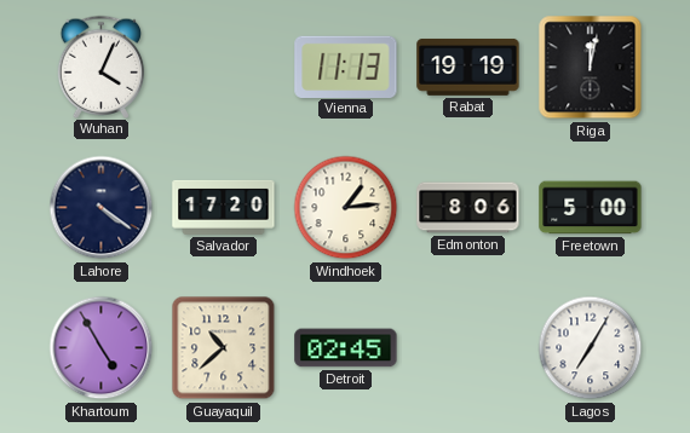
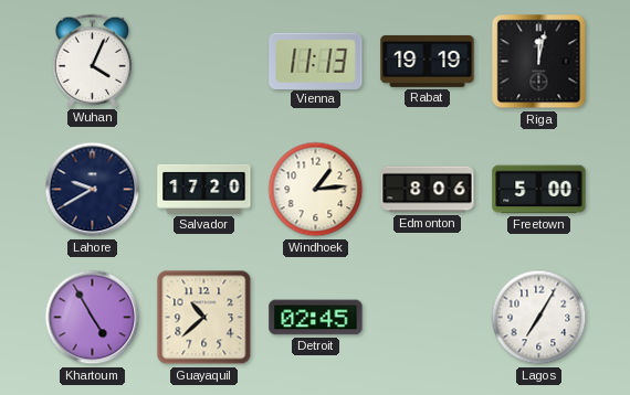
Lahore: 4:21 -> 9:40 (93, 190)
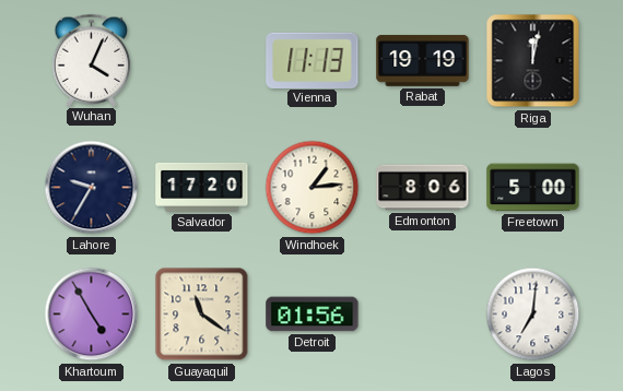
Lahore: 9:40 -> 9:35 (92, 188)
Guayaquil: 10:38 -> 11:21 (202, 315)
Detroit: 02:45 -> 01:56 (313, 315)
Lagos: 7:05 -> 7:01 (533, 315)
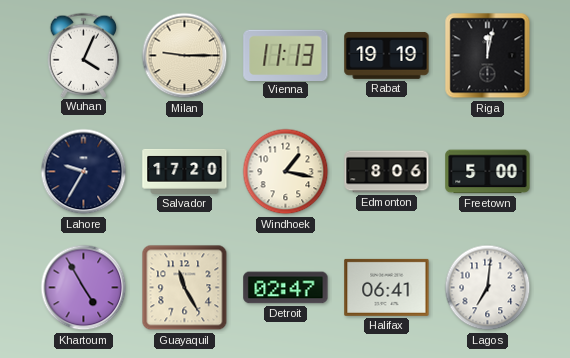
Milan: none -> 9:15 (185, 56)
Windhoek: 1:14 -> 1:17 (286, 172)
Guayaquil: 11:21 -> 11:25 (185, 288)
Detroit: 01:56 -> 02:47 (286, 288)
Halifax: none -> 06:41 (387, 287)
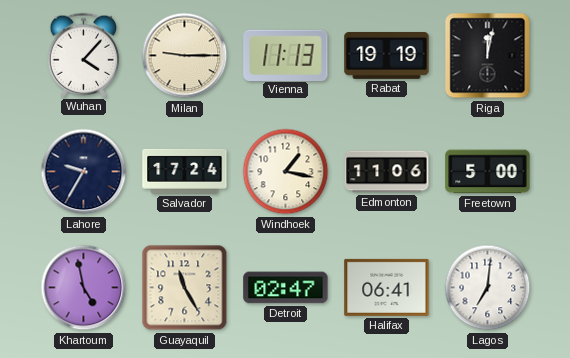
Wuhan: 4:04 -> 4:07 (84, 55)
Salvador: 17:20 -> 17:24 (185, 171)
Edmonton: 8:06 -> 11:06 (387, 172)
Khartoum: 4:55 -> 4:58 (84, 288)
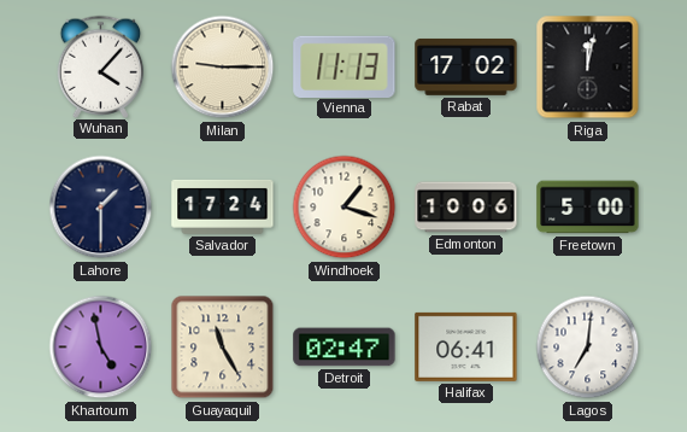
Rabat: 19:19 -> 17:02 (466, 68)
Lahore: 9:35 -> 1:30 (101, 208)
Windhoek: 1:17 -> 1:18 (345, 208)
Edmonton: 11:06 -> 10:06 (466, 208)
